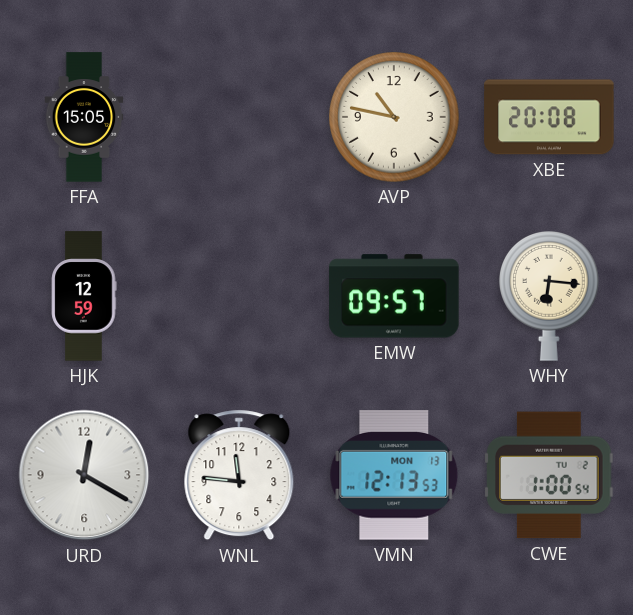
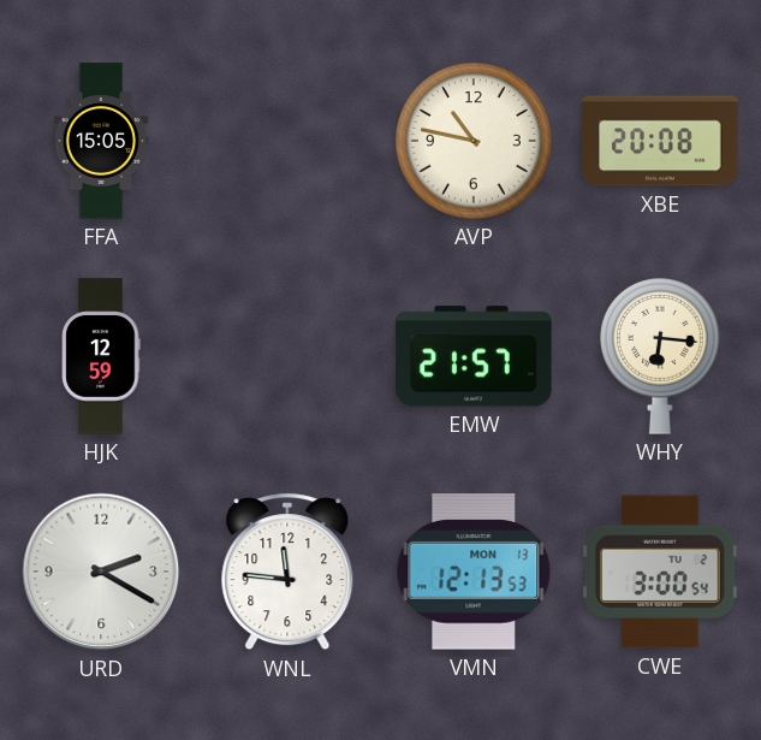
EMW: 09:57 -> 21:57 (474, 356)
URD: 12:20 -> 2:20 (101, 572)
CWE: 1:00 -> 3:00 (660, 572)
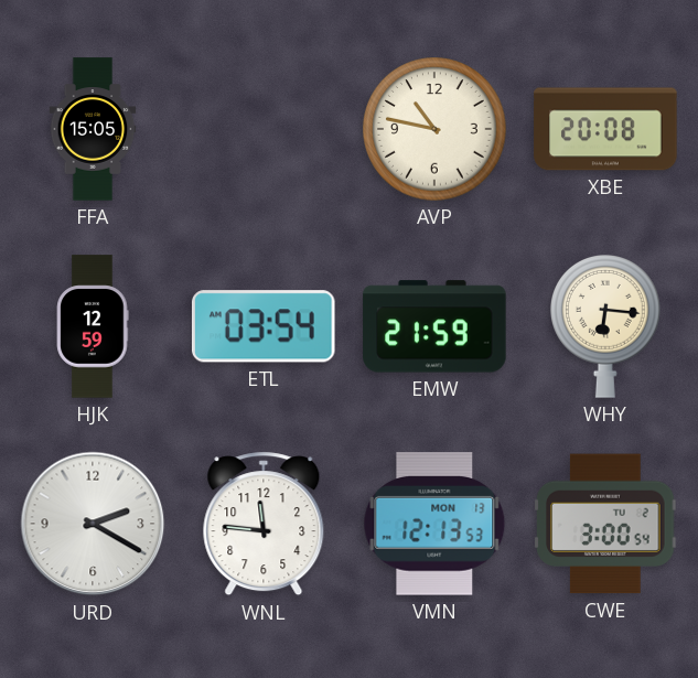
ETL: none -> 03:54 (264, 326)
EMW: 21:57 -> 21:59 (434, 326)
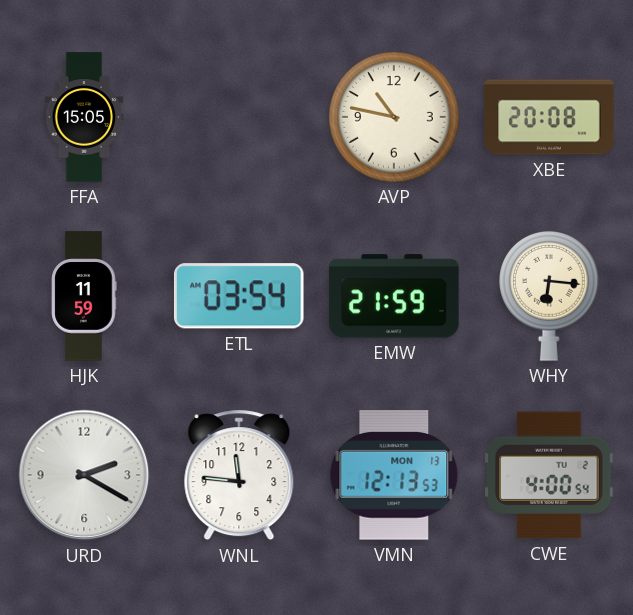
HJK: 12:59 -> 11:59 (84, 296)
CWE: 3:00 -> 4:00 (549, 475)
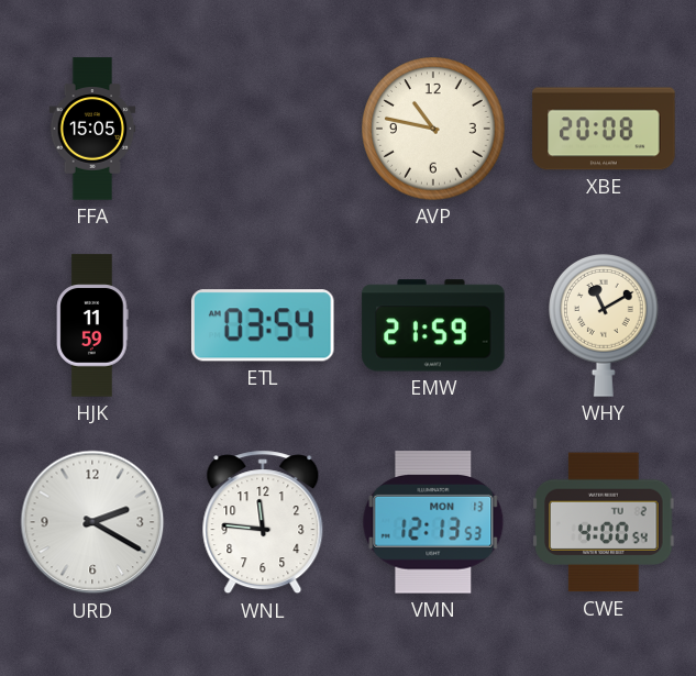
WHY: 6:16 -> 11:10 (605, 326)
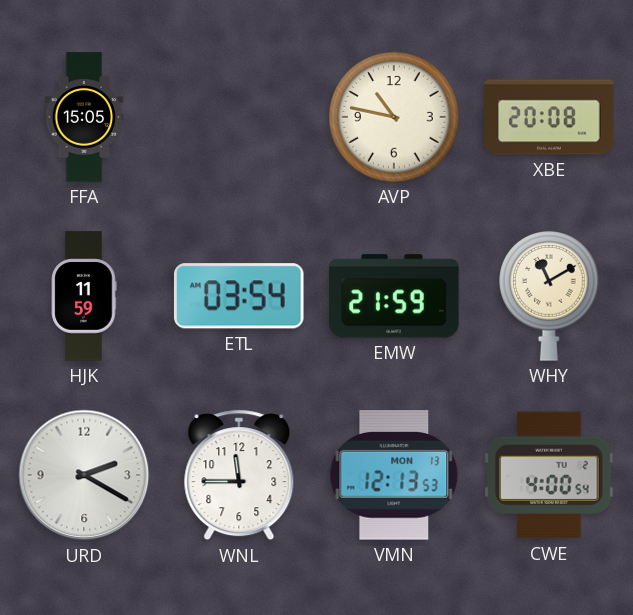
WNL: 11:46 -> 11:45 (239, 475)
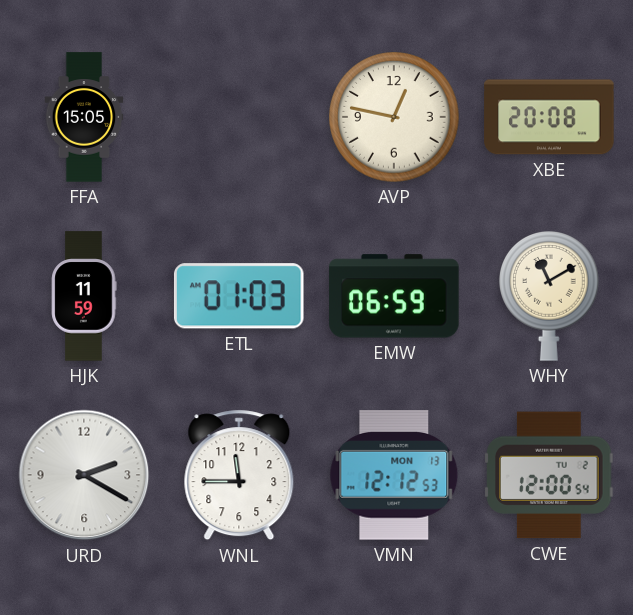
AVP: 10:47 -> 12:47 (394, 117)
ETL: 03:54 -> 01:03 (239, 296)
EMW: 21:59 -> 06:59 (394, 296)
VMN: 12:13 -> 12:12 (394, 475)
CWE: 4:00 -> 12:00 (549, 475)
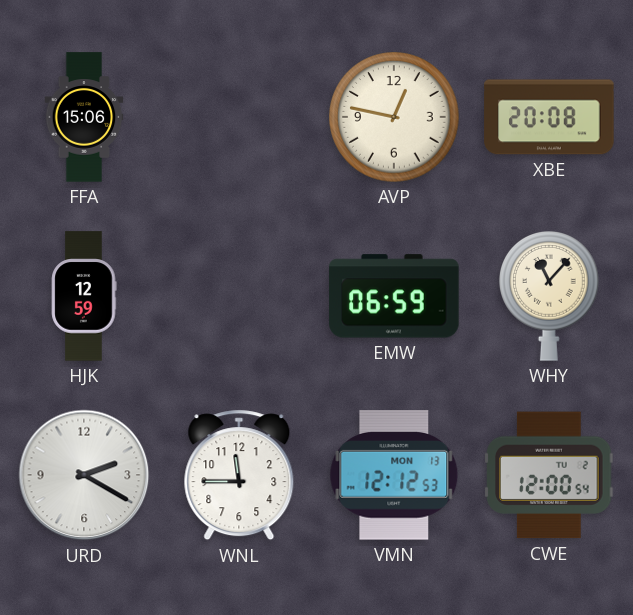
FFA: 15:05 -> 15:06 (84, 117)
HJK: 11:59 -> 12:59 (84, 296)
ETL: 01:03 -> none (239, 296)
WHY: 11:10 -> 11:07 (550, 297)
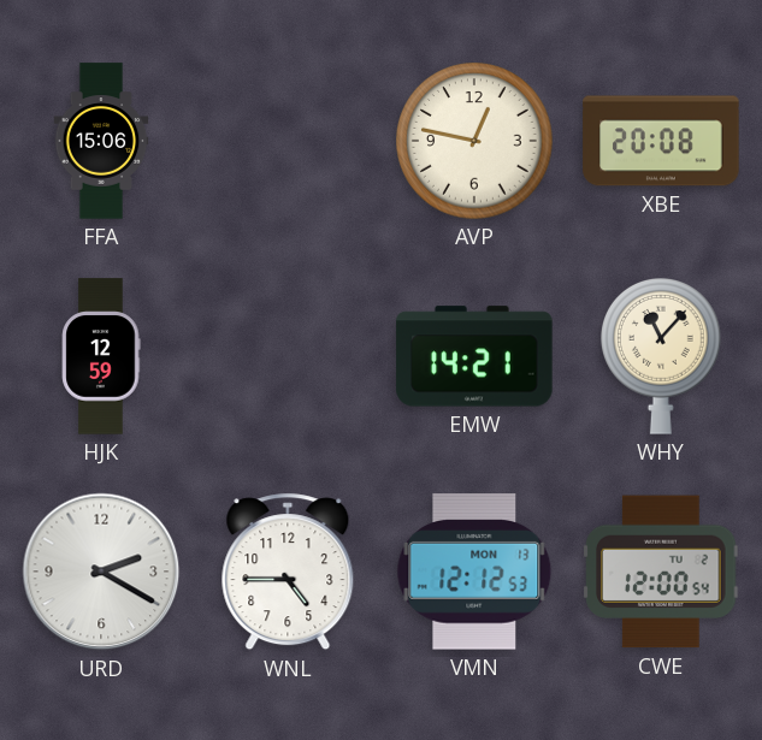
EMW: 06:59 -> 14:21 (474, 356)
WNL: 11:45 -> 4:45 (288, 572)
